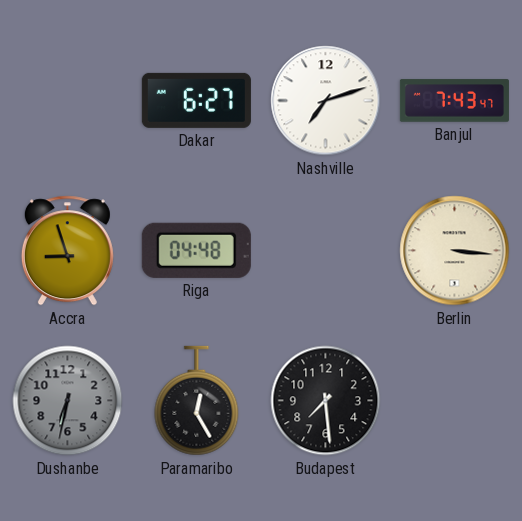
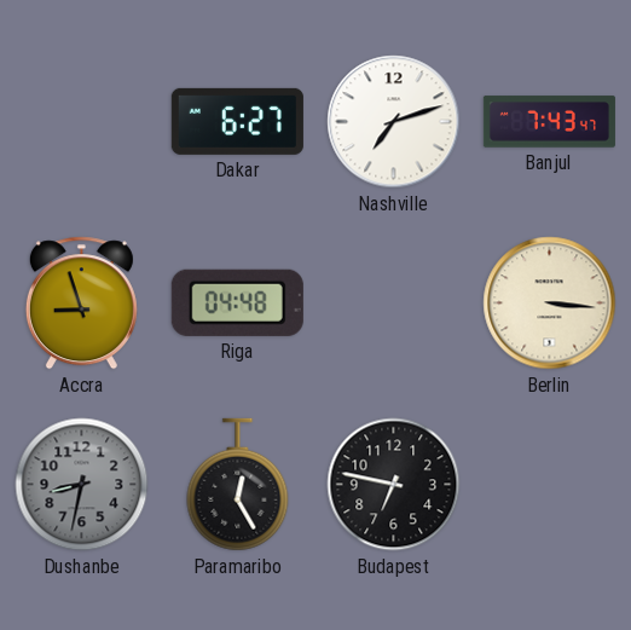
Dushanbe: 6:32 -> 8:32 (82, 485)
Budapest: 7:29 -> 6:47 (394, 485)
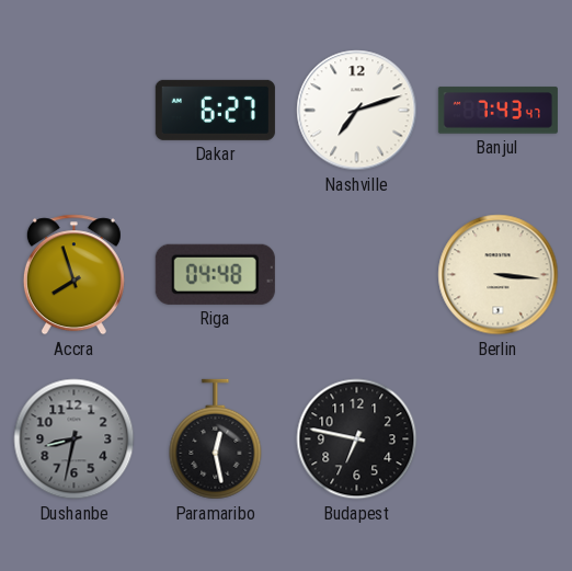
Accra: 8:57 -> 7:57 (73, 275)
Paramaribo: 12:25 -> 12:28 (216, 439)
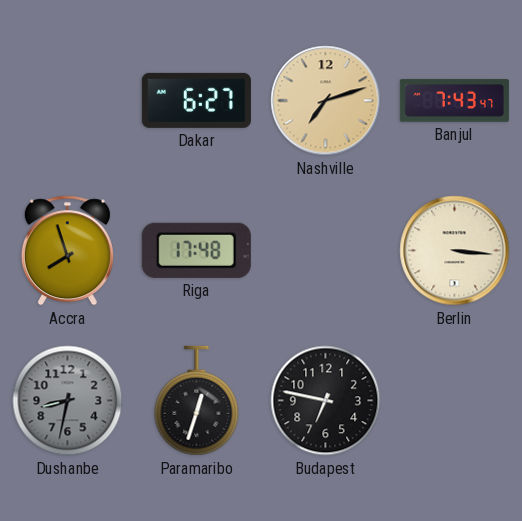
Nashville dial: white -> champagne (326, 101)
Riga: 04:48 -> 17:48 (196, 250)
Paramaribo: 12:28 -> 12:33 (197, 401)
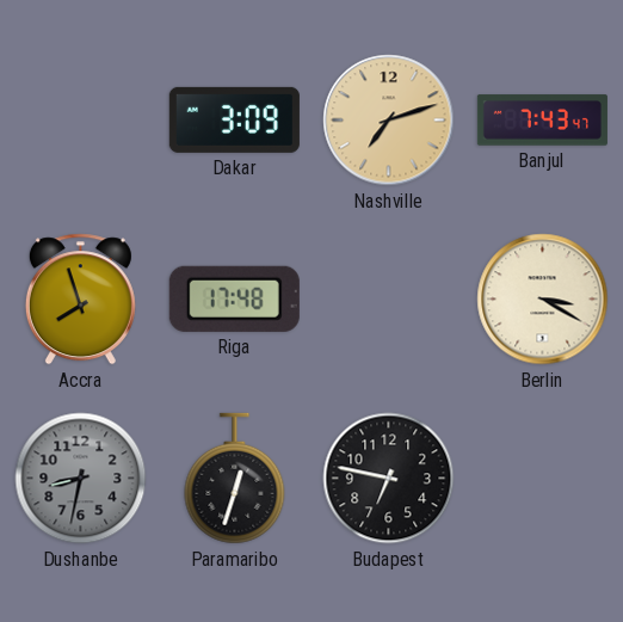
Dakar: 6:27 -> 3:09 (234, 119)
Berlin: 3:16 -> 3:20 (543, 300)
